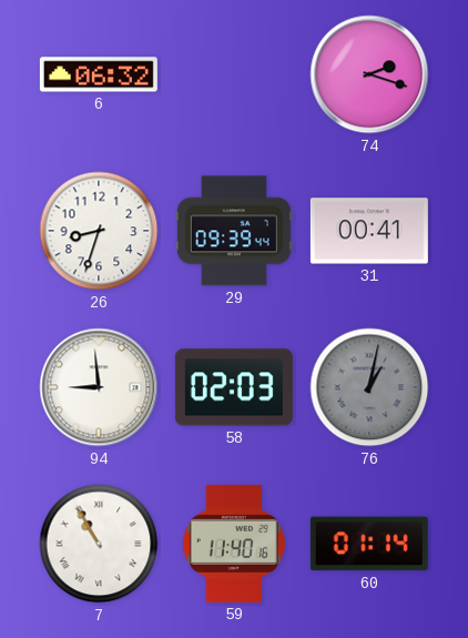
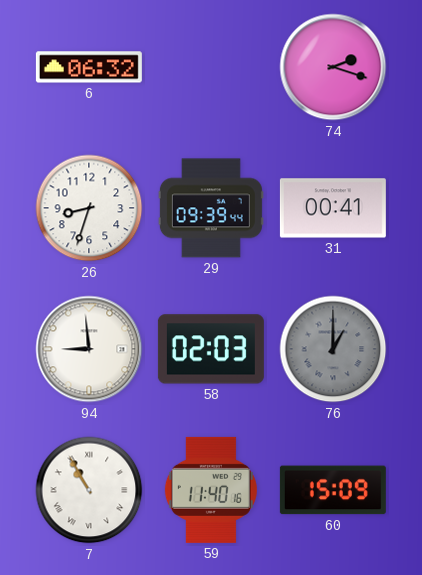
76: 1:02 -> 1:00 (333, 349)
60: 01:14 -> 15:09 (333, 490)
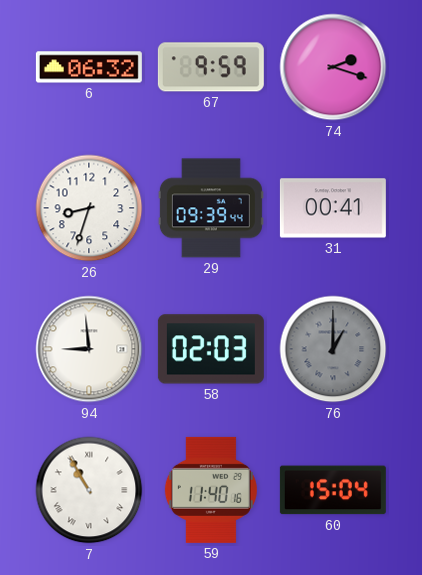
67: none -> 9:59 (211, 67)
60: 15:09 -> 15:04 (333, 490)
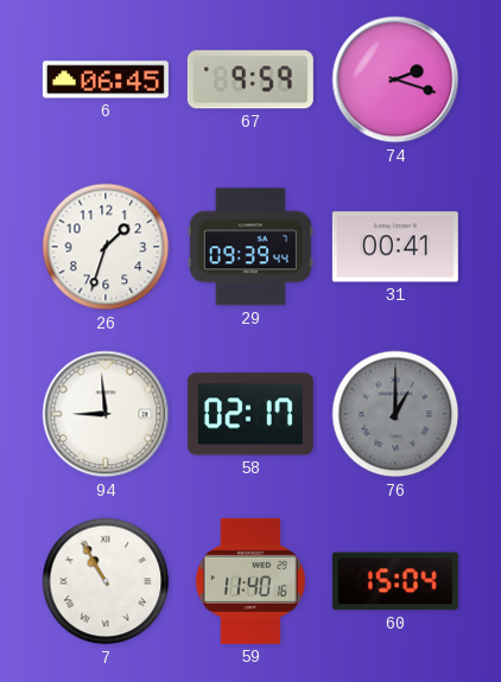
6: 06:32 -> 06:45 (106, 79)
26: 8:33 -> 1:33 (106, 247)
58: 02:03 -> 02:17 (251, 414)
